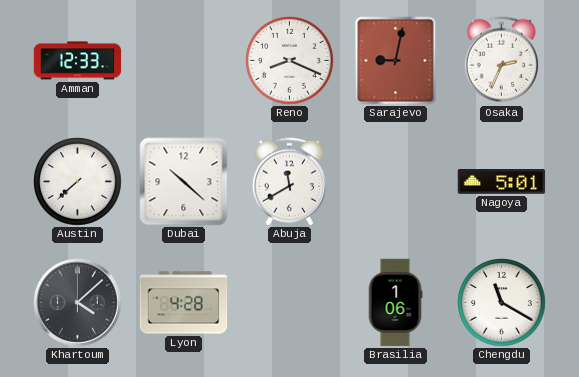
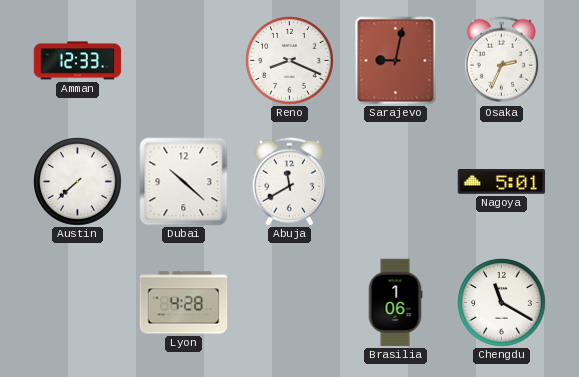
Khartoum: 4:08 -> none (78, 303)
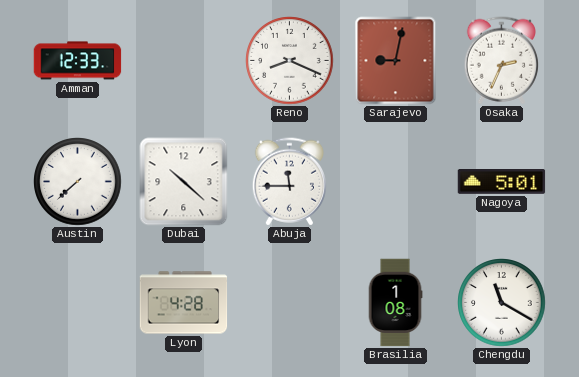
Abuja: 11:40 -> 11:45 (289, 182)
Brasilia: 1:06 -> 1:08 (395, 303)
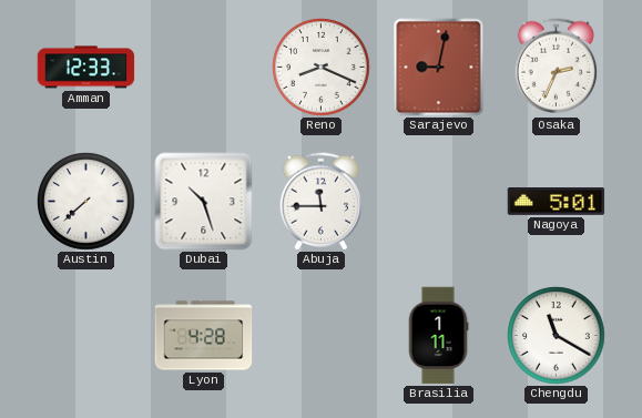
Dubai: 10:22 -> 10:27 (204, 202)
Brasilia: 1:08 -> 1:11 (438, 336)
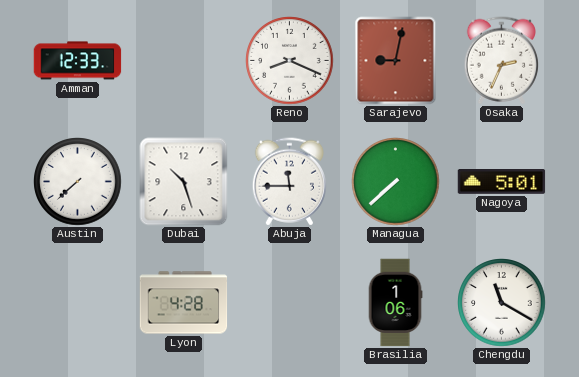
Managua: none -> 7:38 (396, 182)
Brasilia: 1:11 -> 1:06 (395, 303)
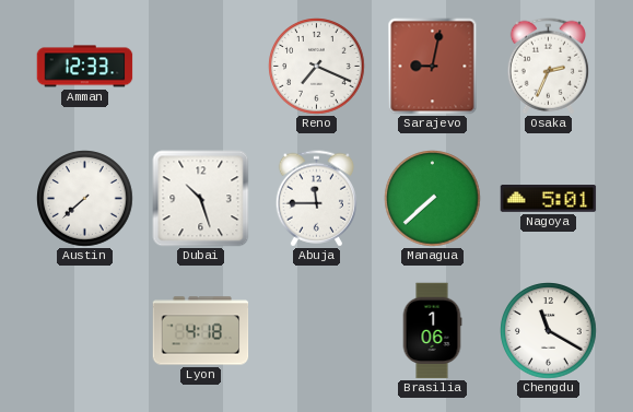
Reno: 8:19 -> 7:19 (317, 67)
Lyon: 4:28 -> 4:18 (201, 331)
